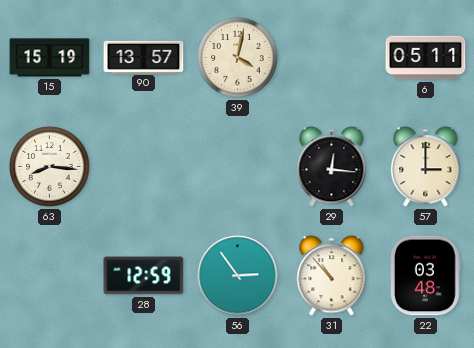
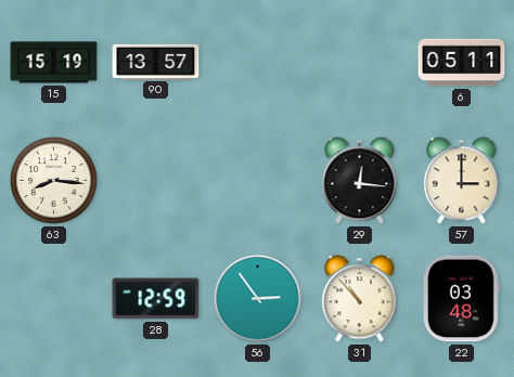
39: 4:02 -> none (238, 58)
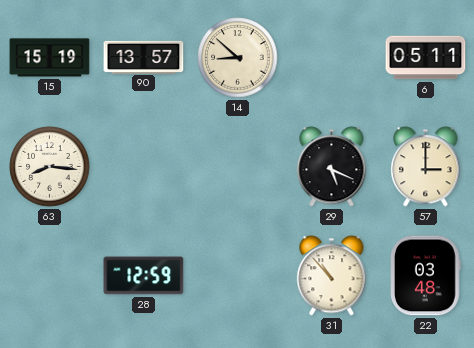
14: none -> 8:52 (238, 58)
29: 12:16 -> 5:19 (332, 167)
56: 2:54 -> none (258, 299)
